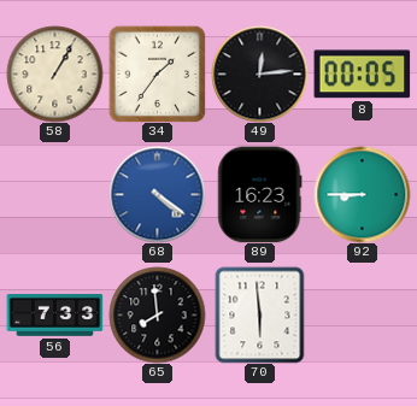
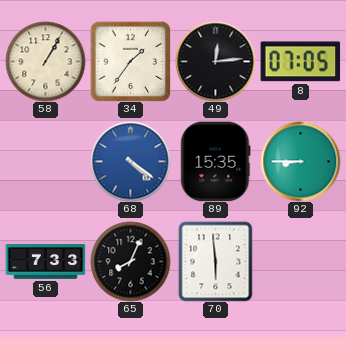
8: 00:05 -> 07:05 (300, 62)
89: 16:23 -> 15:35 (216, 161)
65: 7:59 -> 8:04 (130, 261)
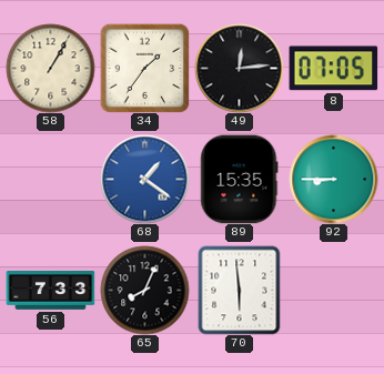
68: 4:21 -> 1:21 (144, 179)
